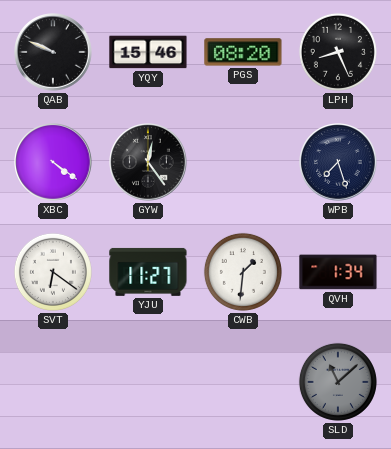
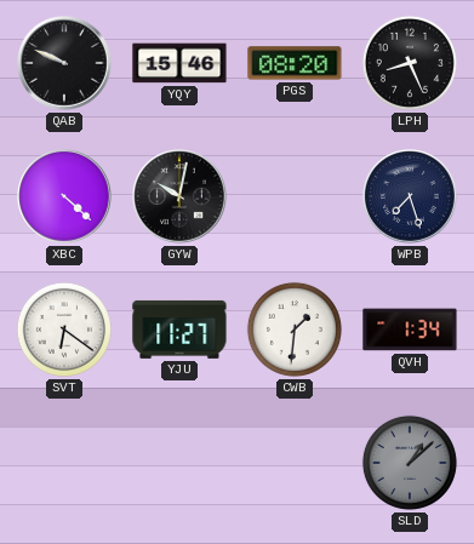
XBC: 4:21 -> 4:22 (64, 196)
GYW: 12:24 -> 10:02 (179, 196)
SLD: 11:08 -> 1:08 (410, 463)
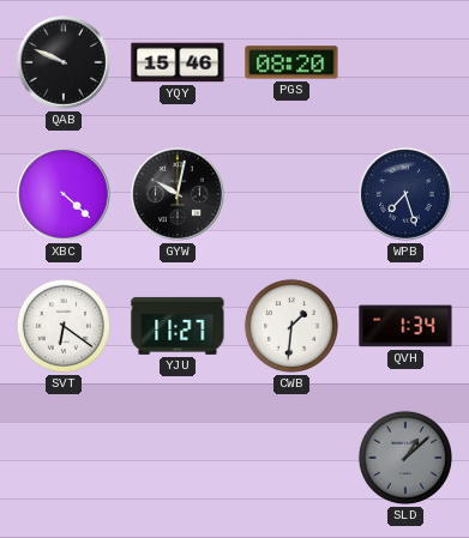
LPH: 8:26 -> none (410, 63)
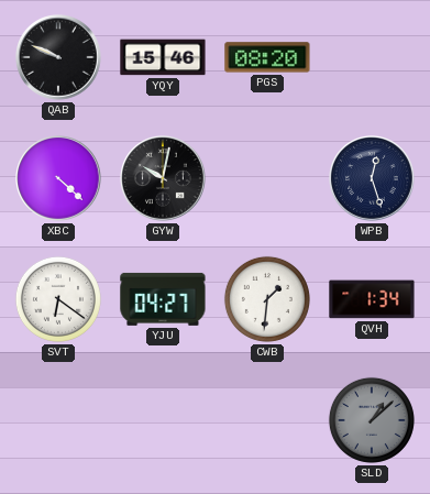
WPB: 7:27 -> 12:27 (372, 178)
YJU: 11:27 -> 04:27 (163, 299)
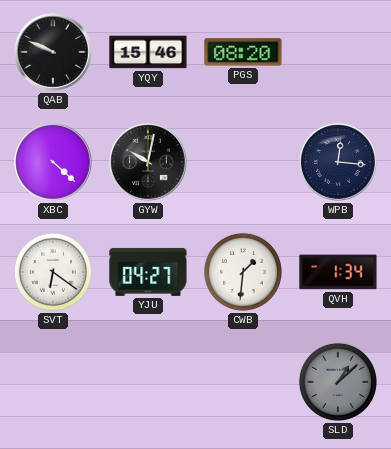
WPB: 12:27 -> 12:16 (338, 162)
